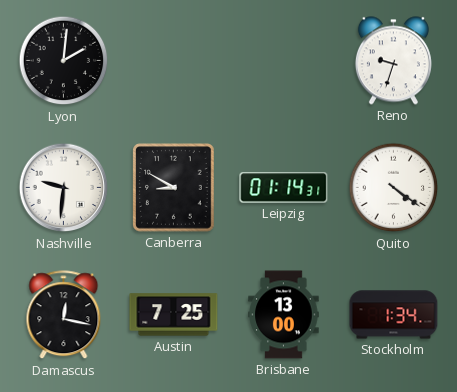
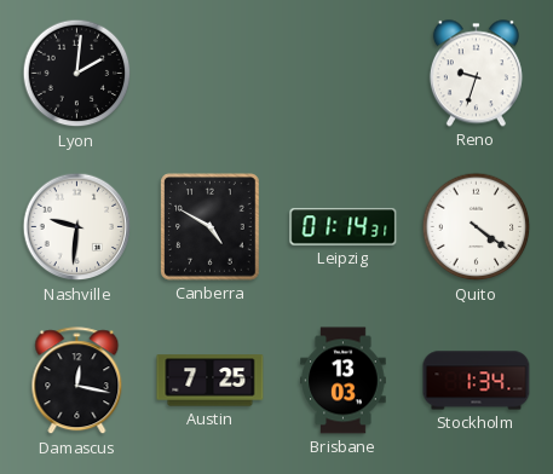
Canberra: 8:50 -> 4:50 (211, 227)
Brisbane: 13:00 -> 13:03 (344, 381)
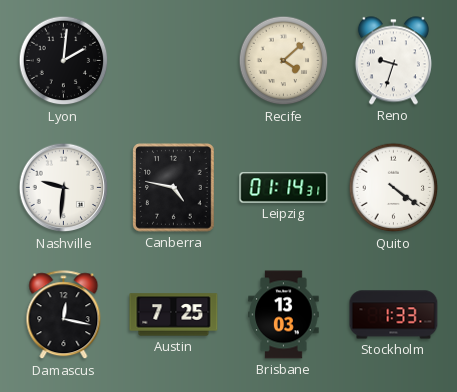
Recife: none -> 4:08 (284, 61)
Canberra: 4:50 -> 4:47 (174, 188)
Stockholm: 1:34 -> 1:33 (394, 315)
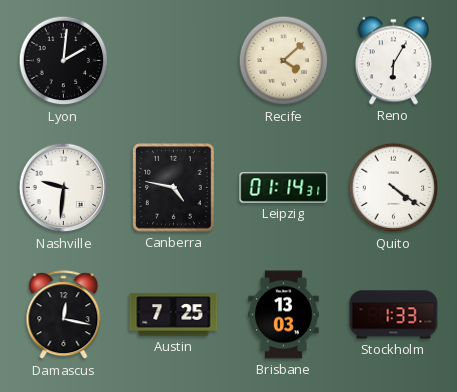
Reno: 9:33 -> 6:05 (393, 61)
